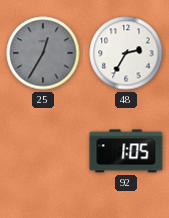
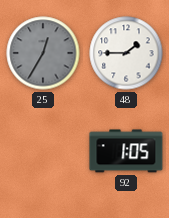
48: 2:35 -> 1:45 (126, 53)
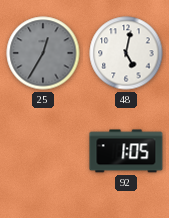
48: 1:45 -> 5:02 (126, 53)
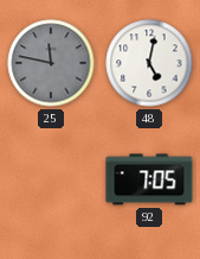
25: 12:35 -> 11:47 (51, 63)
92: 1:05 -> 7:05 (149, 179)
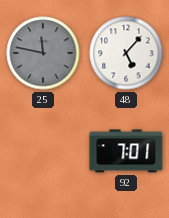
48: 5:02 -> 5:07 (126, 53)
92: 7:05 -> 7:01 (126, 151)
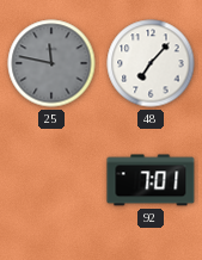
48: 5:07 -> 7:07 (151, 63)
